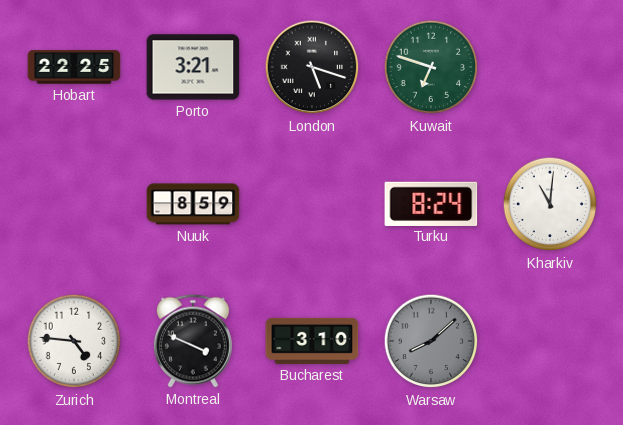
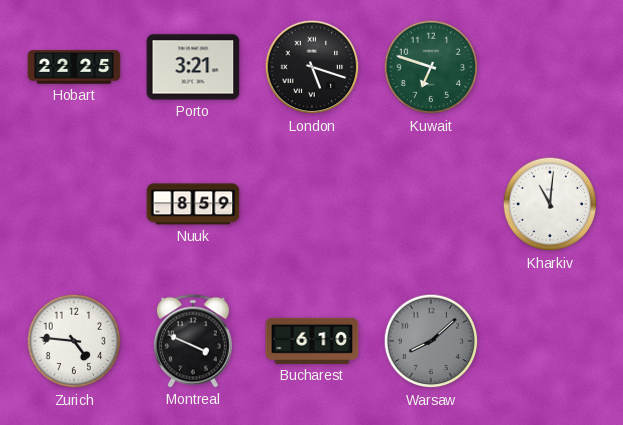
Turku: 8:24 -> none (431, 203)
Bucharest: 3:10 -> 6:10 (312, 341)
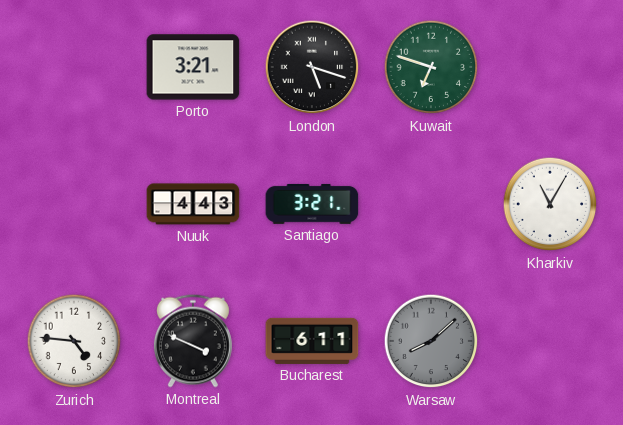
Hobart: 22:25 -> none (74, 67)
Nuuk: 8:59 -> 4:43 (193, 204)
Santiago: none -> 3:21 (312, 204)
Kharkiv: 11:01 -> 11:05 (550, 204)
Bucharest: 6:10 -> 6:11 (312, 341)
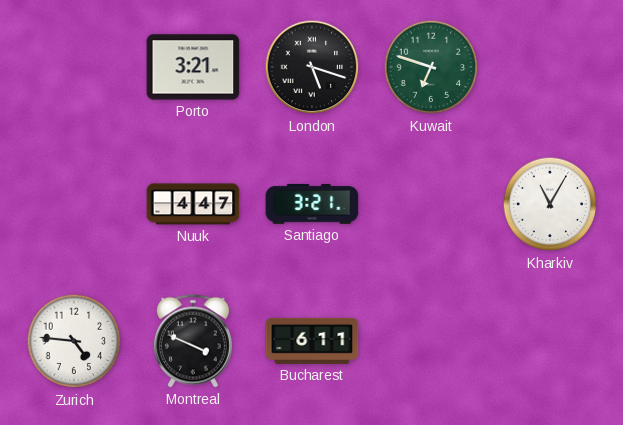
Nuuk: 4:43 -> 4:47 (193, 204)
Warsaw: 8:08 -> none (431, 341)
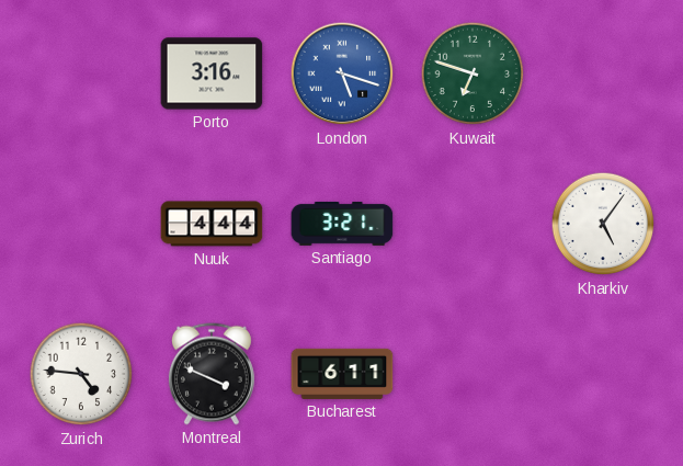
Porto: 3:21 -> 3:16 (212, 73)
London dial: black -> blue (342, 73)
Nuuk: 4:47 -> 4:44 (212, 224)
Kharkiv: 11:05 -> 5:06 (603, 224)
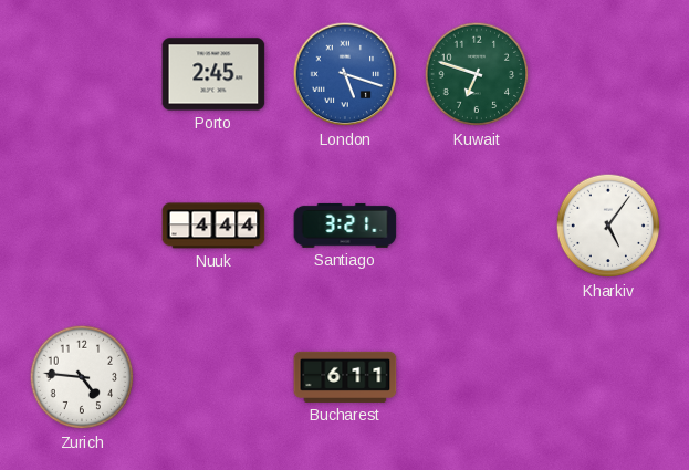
Porto: 3:16 -> 2:45 (213, 74)
Montreal: 3:49 -> none (212, 374)
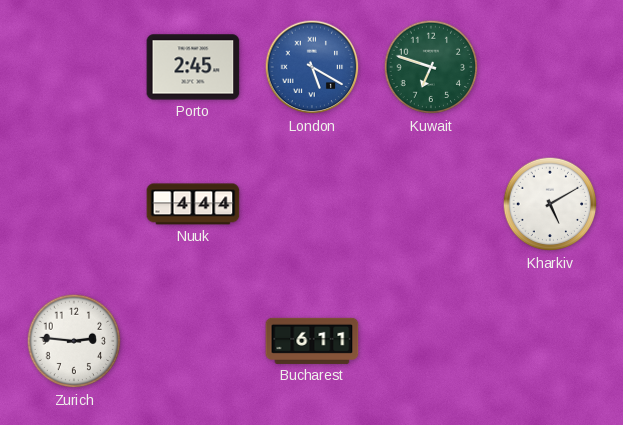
London: 5:18 -> 5:20 (312, 67)
Santiago: 3:21 -> none (345, 226)
Kharkiv: 5:06 -> 5:10 (550, 204)
Zurich: 4:46 -> 2:46 (74, 341)
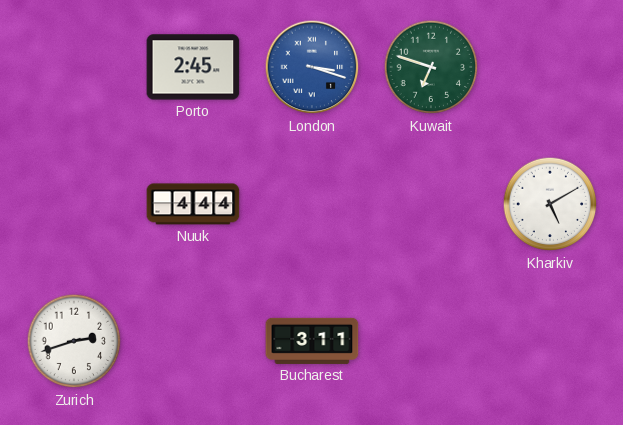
London: 5:20 -> 3:18 (312, 67)
Zurich: 2:46 -> 2:42 (74, 341)
Bucharest: 6:11 -> 3:11 (312, 341)
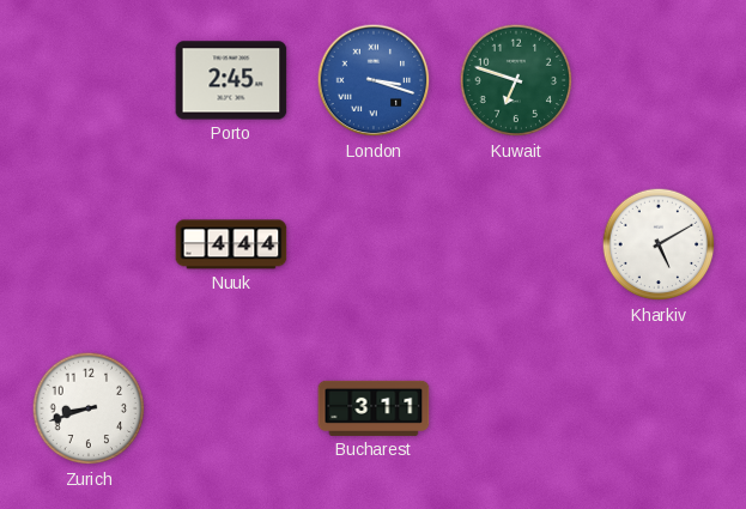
Zurich: 2:42 -> 8:42 (89, 408)
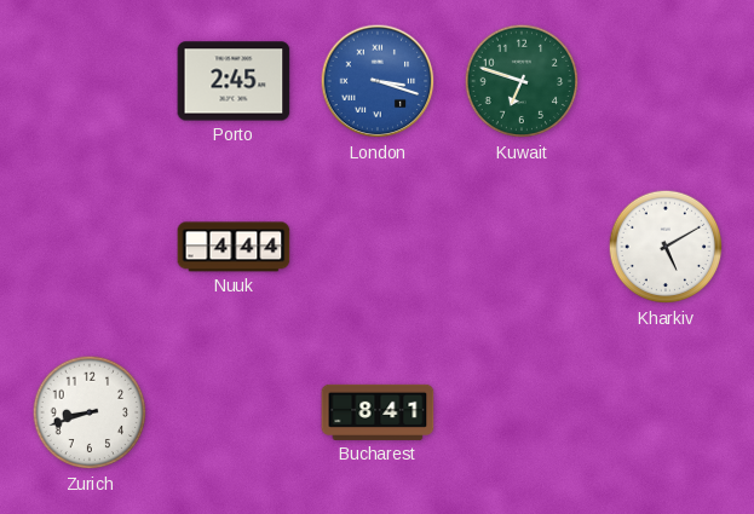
Bucharest: 3:11 -> 8:41 (378, 412)
